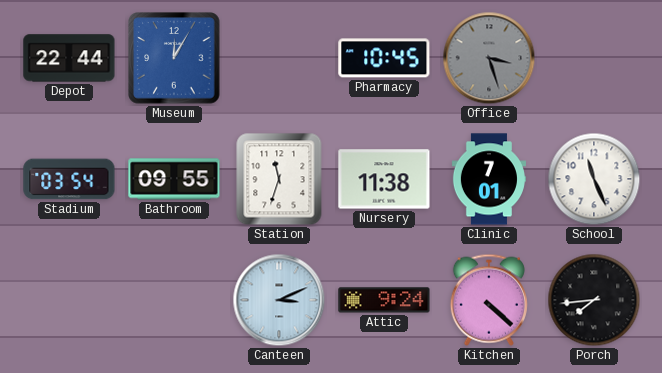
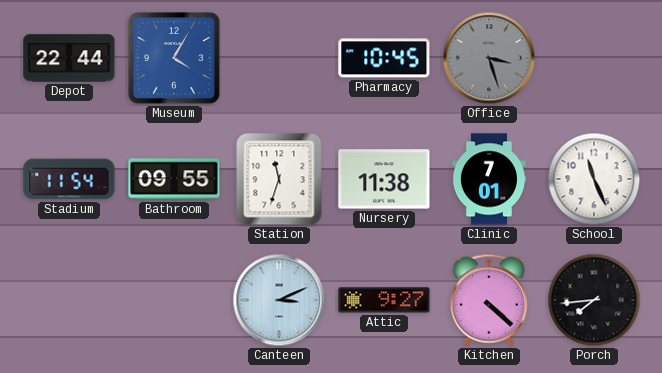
Museum: 12:05 -> 4:05 (174, 58)
Stadium: 03:54 -> 11:54 (69, 179)
Attic: 9:24 -> 9:27 (384, 300)
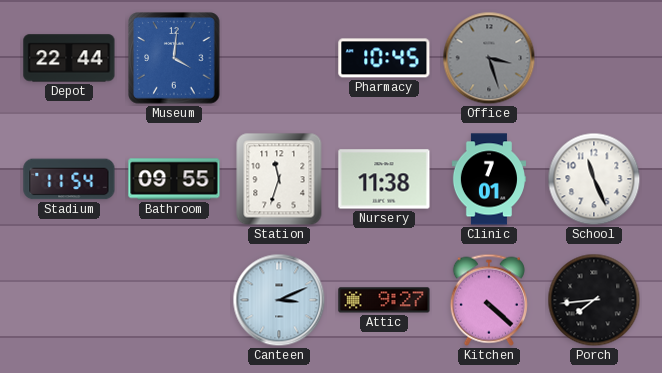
Museum: 4:05 -> 4:01 (174, 58)
